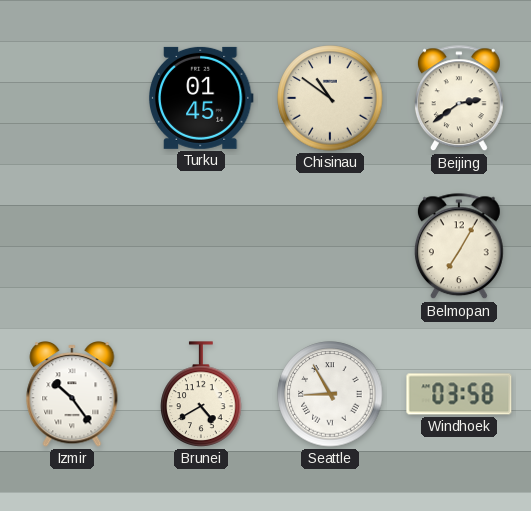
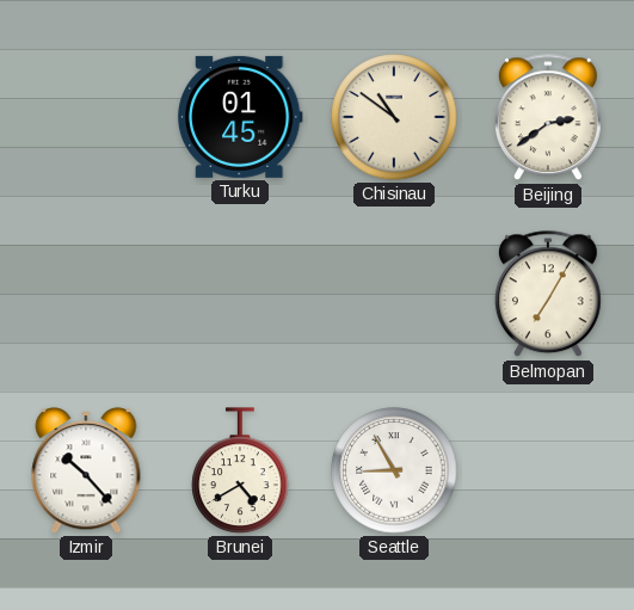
Izmir: 10:24 -> 10:23 (86, 470)
Windhoek: 03:58 -> none (459, 394)
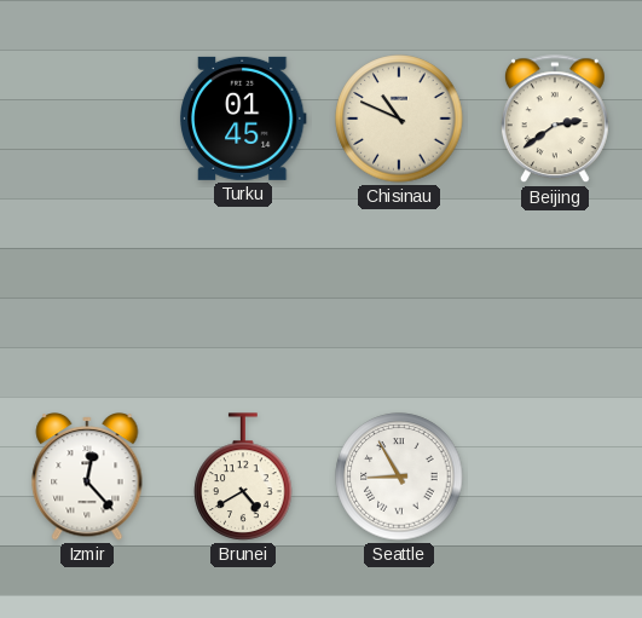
Chisinau: 10:51 -> 10:49 (399, 119)
Belmopan: 7:05 -> none (548, 295)
Izmir: 10:23 -> 12:23 (87, 477)
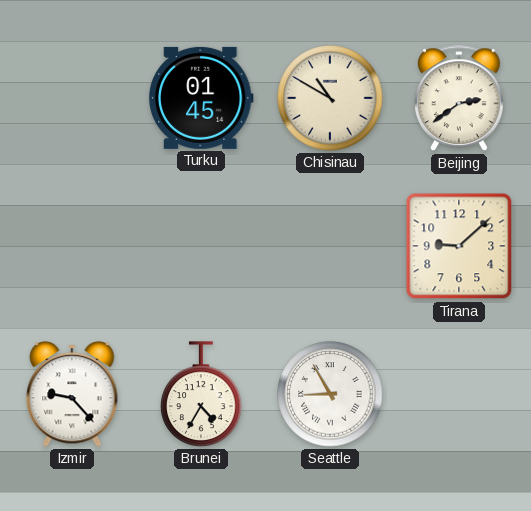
Chisinau: 10:49 -> 10:50 (330, 98)
Tirana: none -> 9:08 (459, 246)
Izmir: 12:23 -> 9:23 (72, 394)
Brunei: 4:40 -> 4:35 (201, 394)
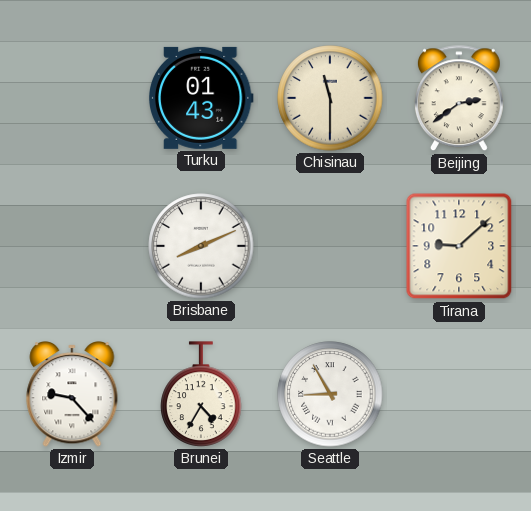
Turku: 01:45 -> 01:43 (201, 98)
Chisinau: 10:50 -> 11:30 (330, 98)
Brisbane: none -> 8:11 (201, 246)
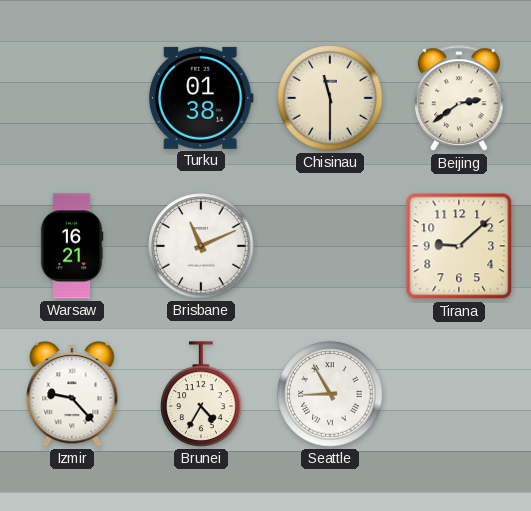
Turku: 01:43 -> 01:38 (201, 98)
Warsaw: none -> 16:21 (72, 246)
Brisbane: 8:11 -> 11:11 (201, 246)
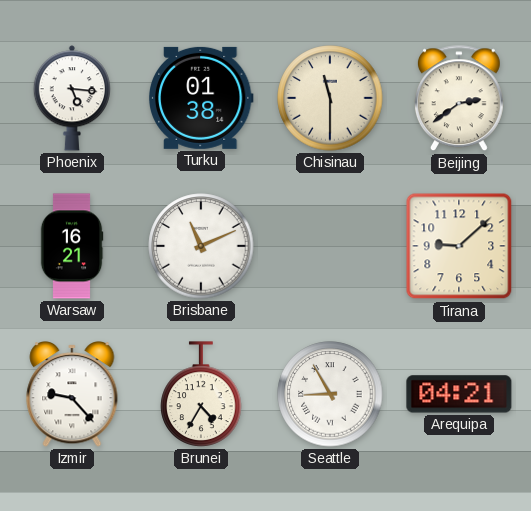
Phoenix: none -> 5:16 (71, 98)
Arequipa: none -> 04:21 (459, 394)
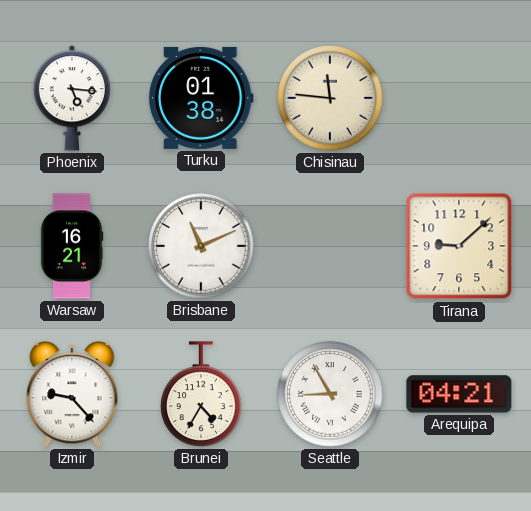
Chisinau: 11:30 -> 11:46 (330, 98)
Beijing: 2:39 -> none (459, 99)
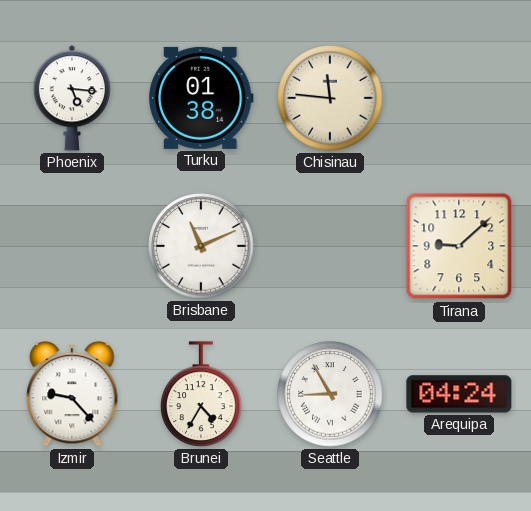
Warsaw: 16:21 -> none (72, 246)
Arequipa: 04:21 -> 04:24 (459, 394)
